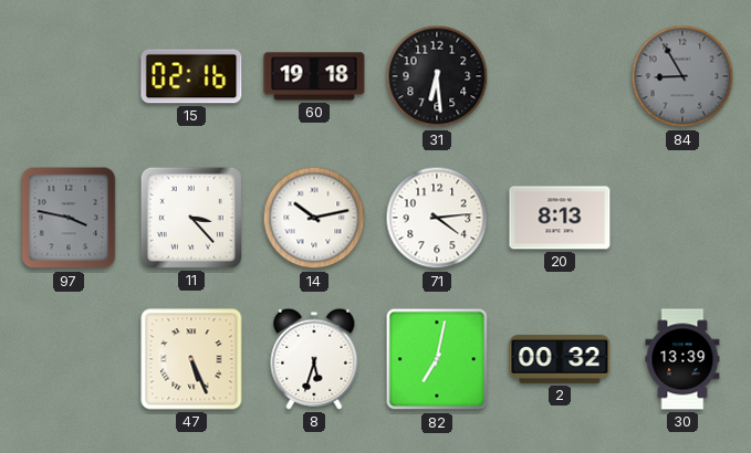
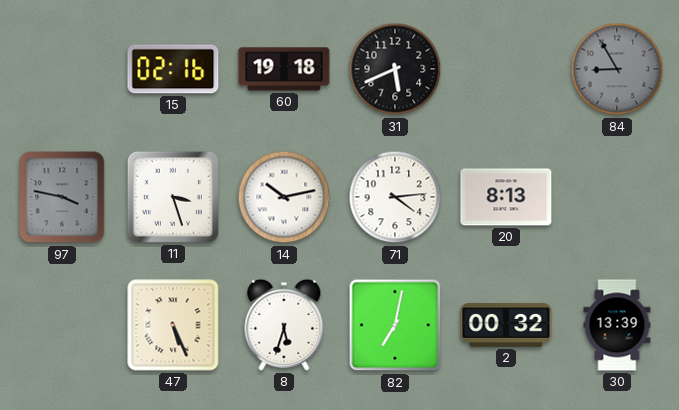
31: 6:29 -> 5:41 (395, 69)
11: 3:23 -> 3:27 (173, 197)
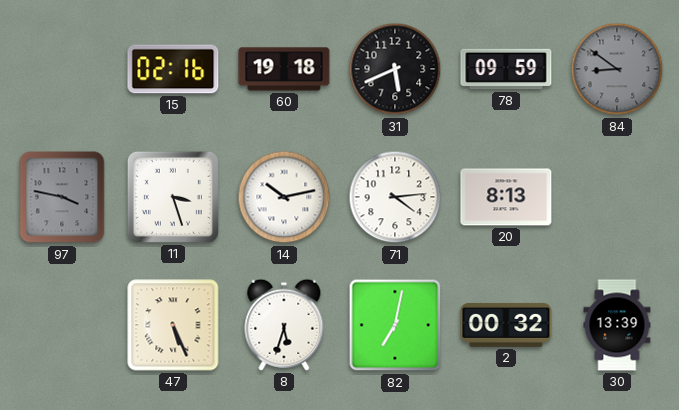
78: none -> 09:59 (506, 69)
84: 8:55 -> 8:51 (617, 69)
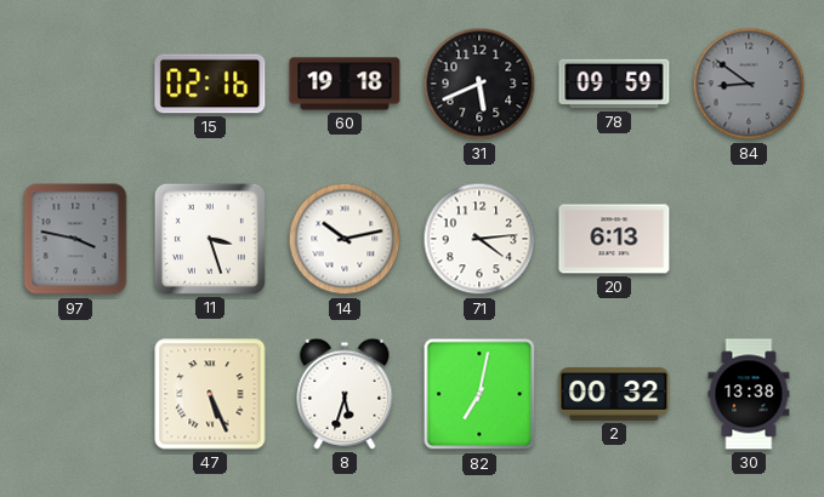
20: 8:13 -> 6:13 (614, 239)
30: 13:39 -> 13:38 (749, 394)
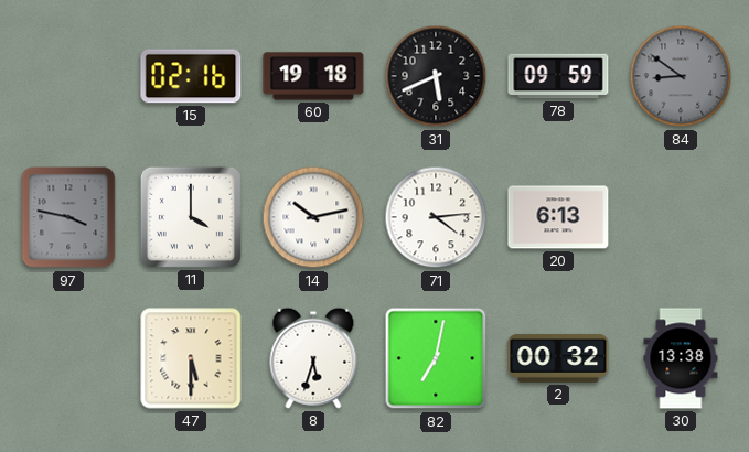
11: 3:27 -> 4:00 (191, 217)
47: 5:26 -> 5:30 (191, 358)
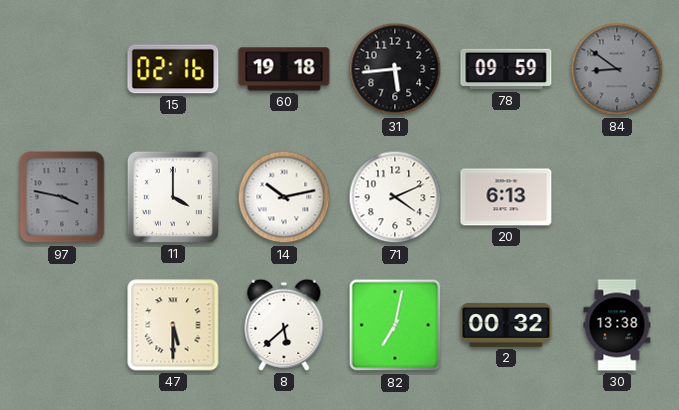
31: 5:41 -> 5:44 (395, 69)
71: 4:14 -> 4:11 (395, 197)
8: 5:33 -> 5:38 (284, 325)
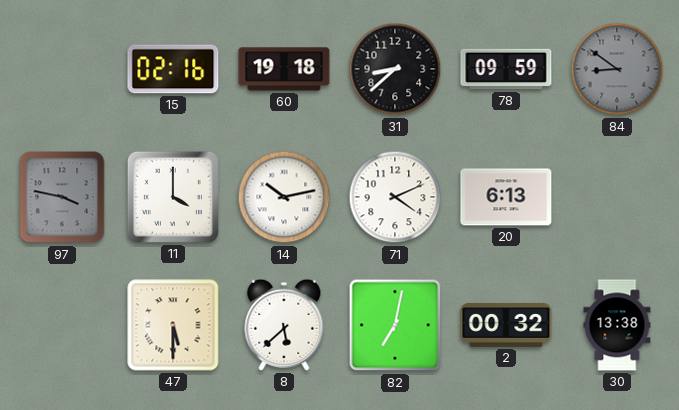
31: 5:44 -> 8:38 (395, 69)
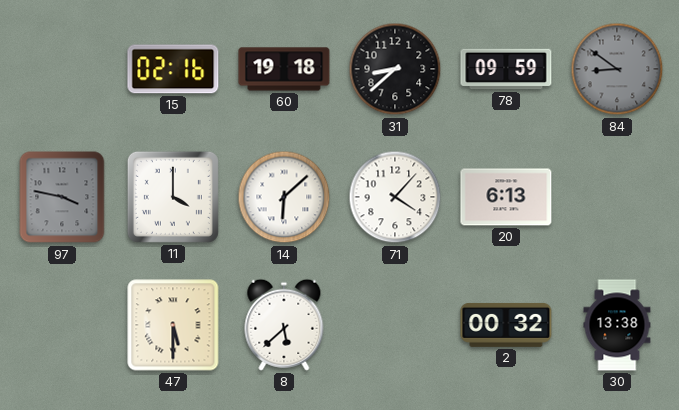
14: 10:13 -> 6:08 (284, 197)
71: 4:11 -> 4:07 (395, 197)
82: 7:02 -> none (395, 325)
